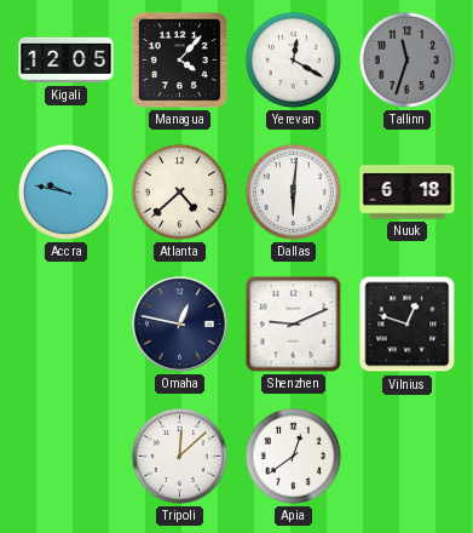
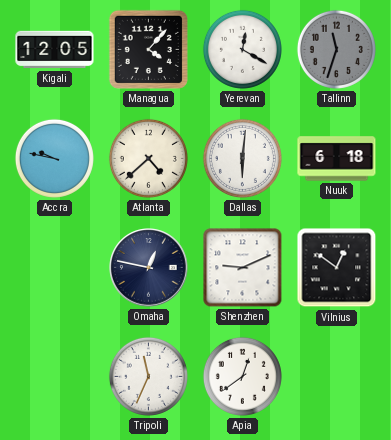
Vilnius: 12:48 -> 12:51 (337, 268)
Tripoli: 12:08 -> 11:34 (148, 376)
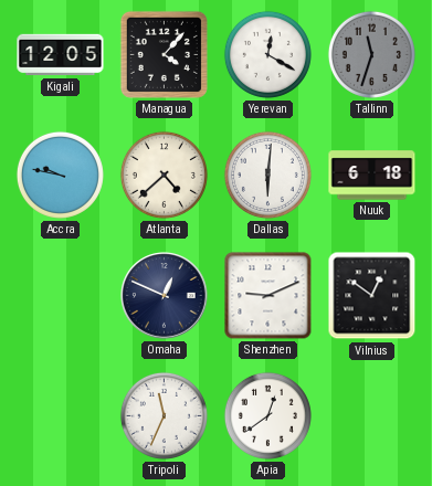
Omaha: 12:47 -> 12:49 (165, 296)
